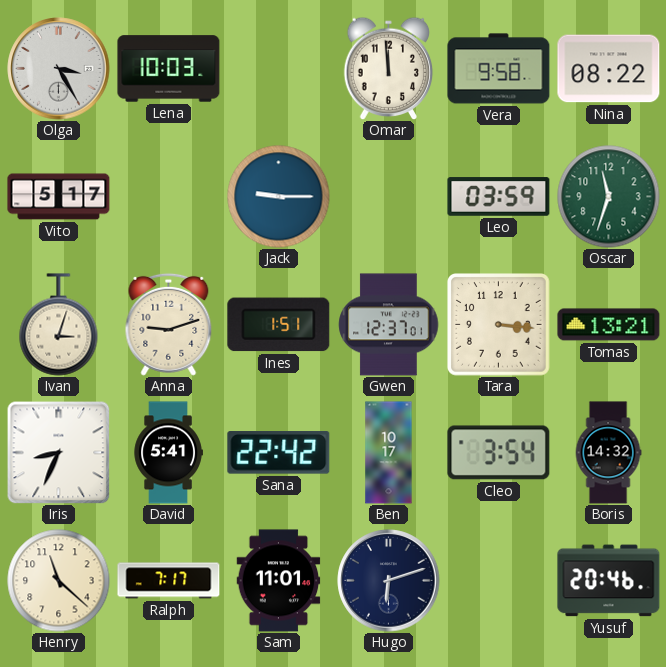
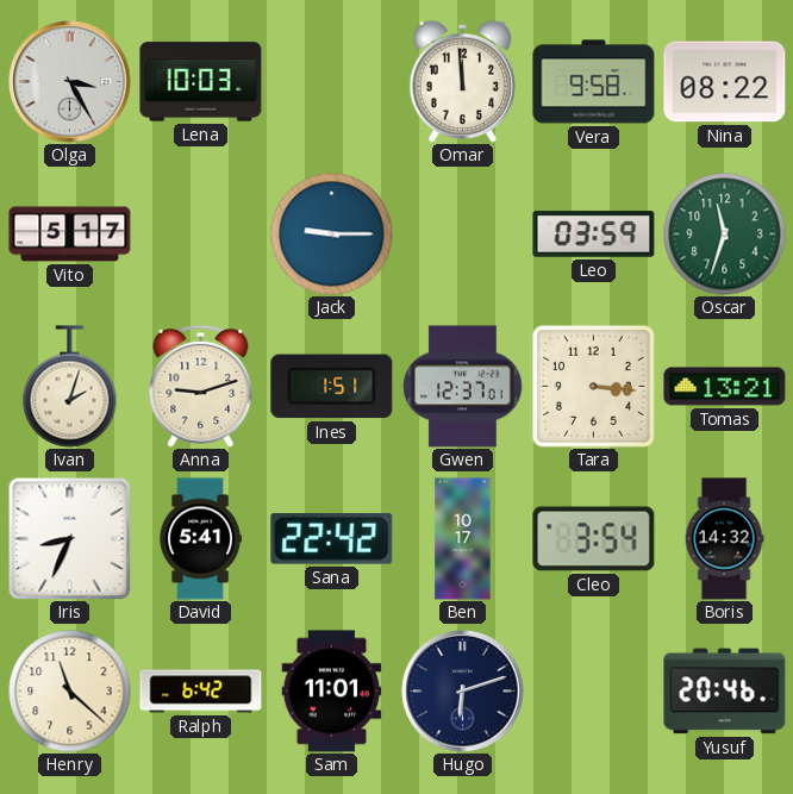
Ivan: 3:03 -> 2:03 (70, 387)
Ralph: 7:17 -> 6:42 (201, 692)
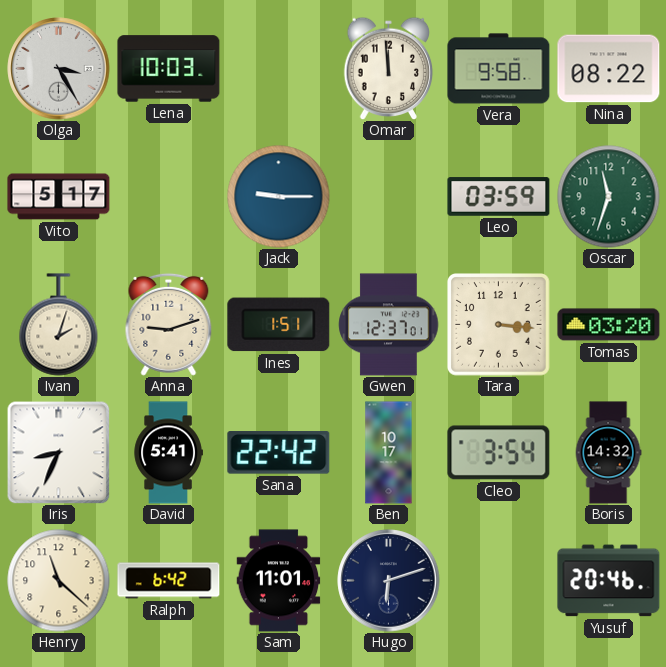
Tomas: 13:21 -> 03:20 (609, 325)
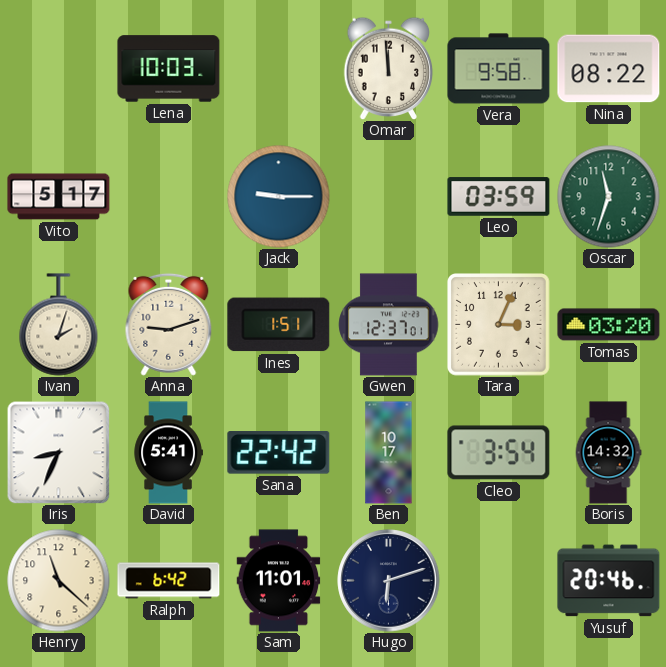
Olga: 3:25 -> none (59, 69)
Tara: 3:16 -> 3:04 (499, 325)
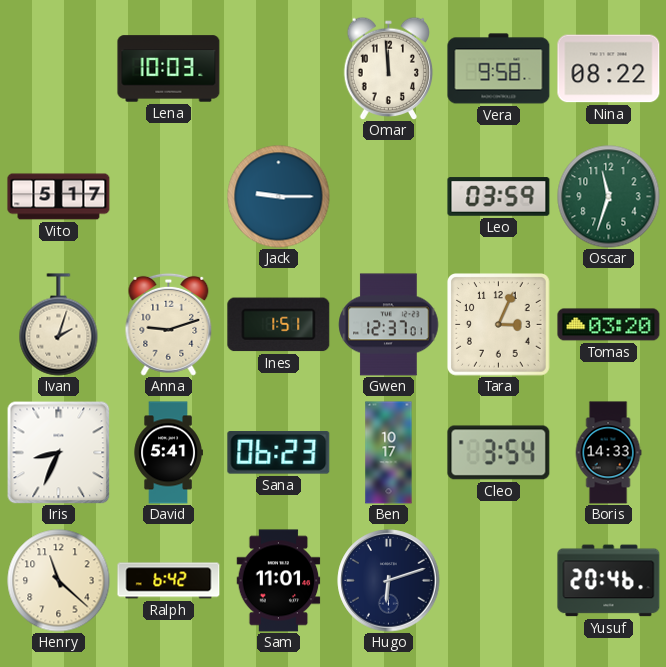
Sana: 22:42 -> 06:23 (279, 453)
Boris: 14:32 -> 14:33 (608, 453)
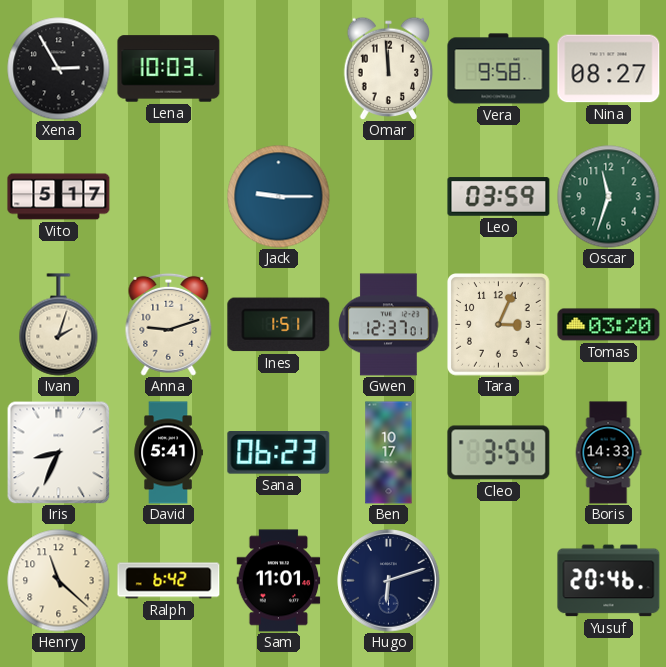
Xena: none -> 2:55 (59, 69)
Nina: 08:22 -> 08:27 (609, 69)
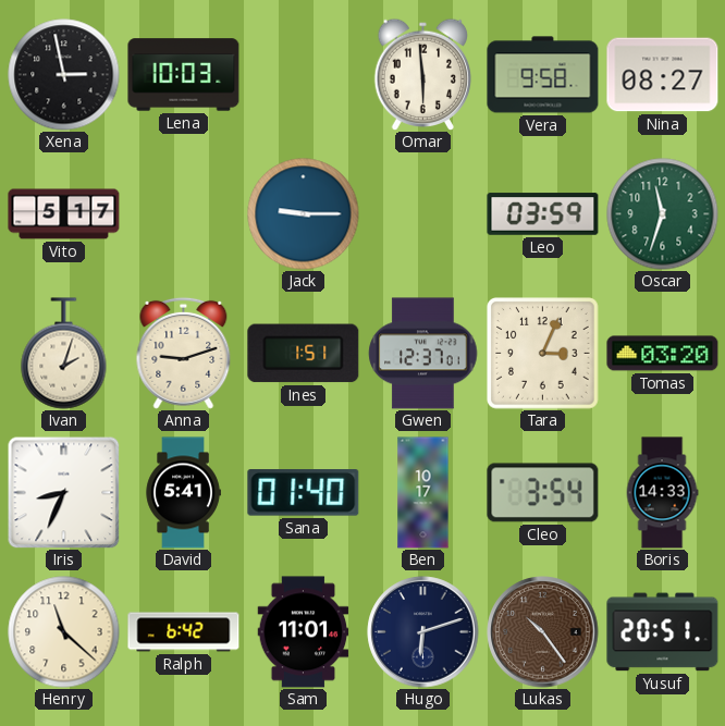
Xena: 2:55 -> 2:58 (64, 75)
Omar: 11:59 -> 5:59 (423, 74)
Sana: 06:23 -> 01:40 (304, 493)
Lukas: none -> 10:24 (543, 632)
Yusuf: 20:46 -> 20:51 (663, 632)
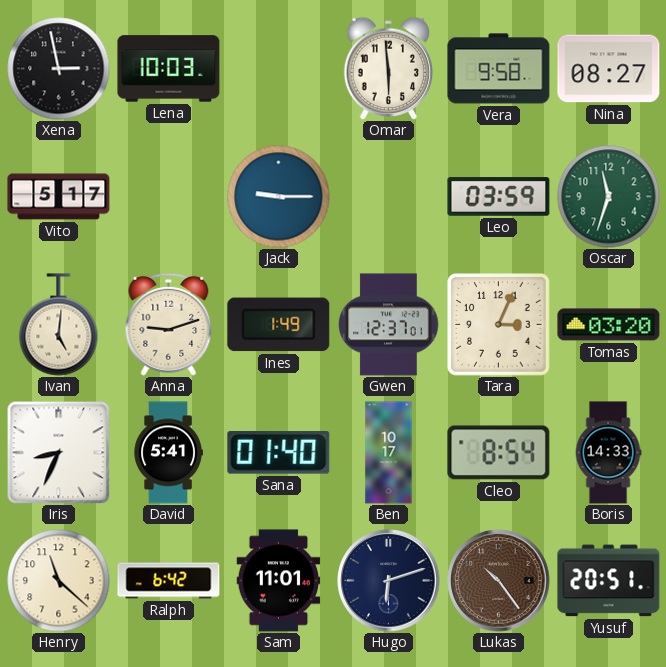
Ivan: 2:03 -> 5:01 (59, 325)
Ines: 1:51 -> 1:49 (279, 325)
Cleo: 3:54 -> 8:54 (499, 453)
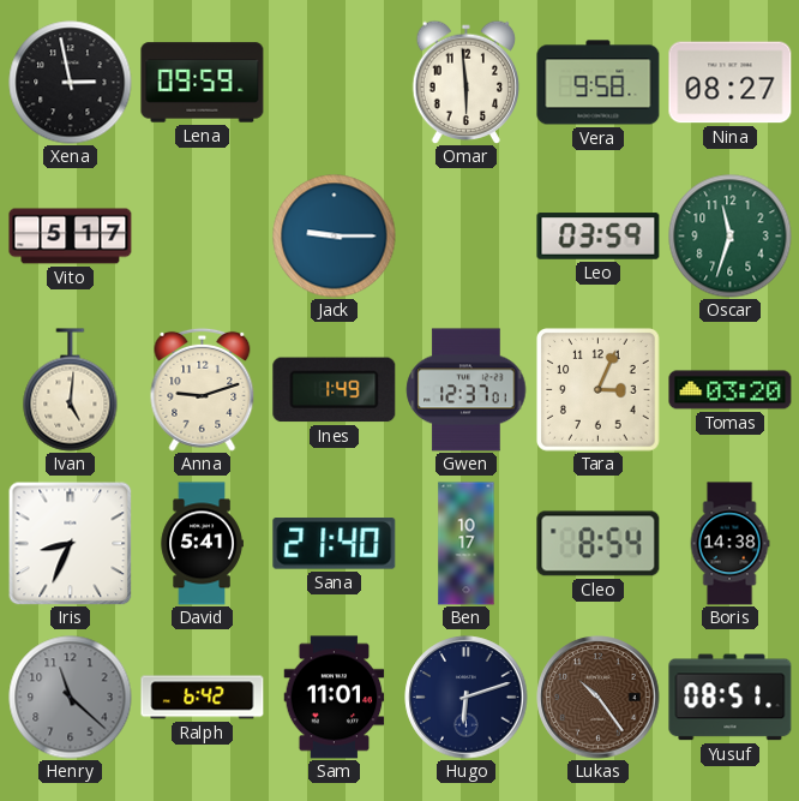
Lena: 10:03 -> 09:59 (203, 83)
Sana: 01:40 -> 21:40 (335, 544)
Boris: 14:33 -> 14:38 (729, 544)
Henry dial: cream -> grey (71, 698)
Yusuf: 20:51 -> 08:51 (731, 698)
